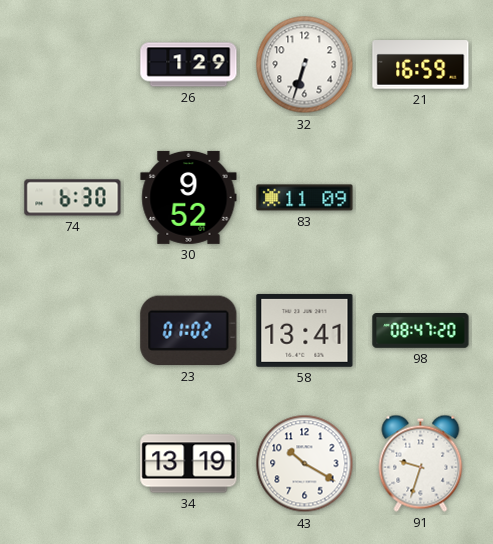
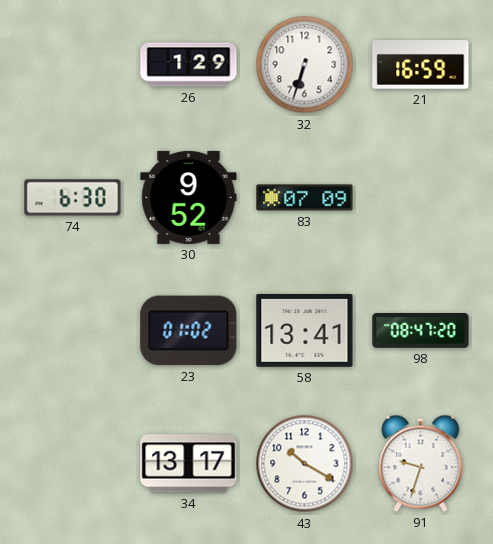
83: 11:09 -> 07:09 (305, 198)
34: 13:19 -> 13:17 (189, 464)
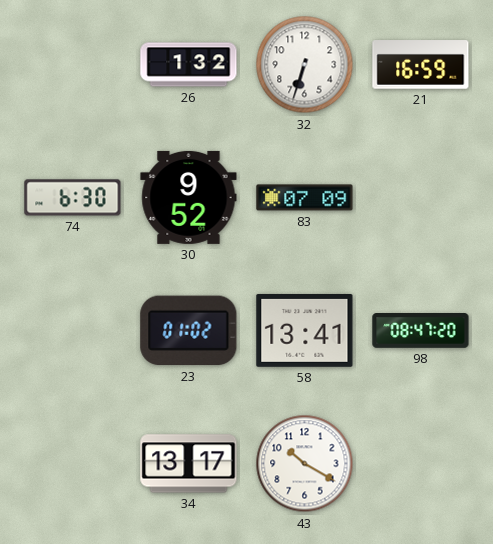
26: 1:29 -> 1:32 (189, 65)
91: 9:33 -> none (421, 463)
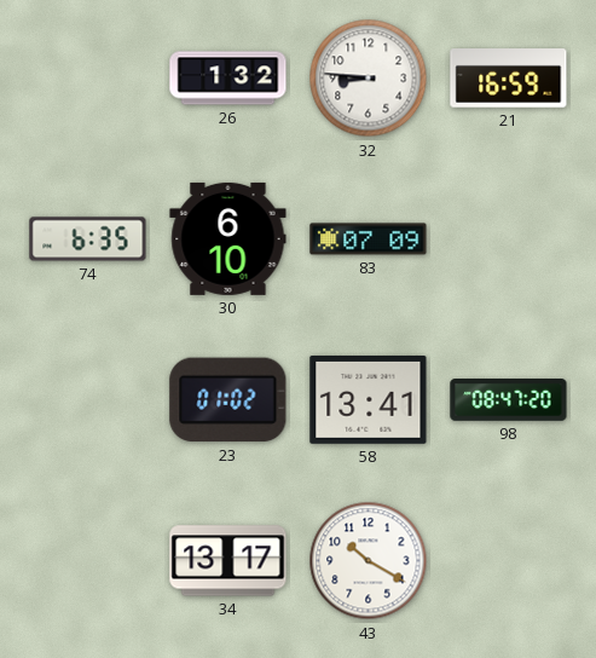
32: 6:33 -> 8:46 (369, 79)
74: 6:30 -> 6:35 (88, 239)
30: 9:52 -> 6:10 (228, 238)
